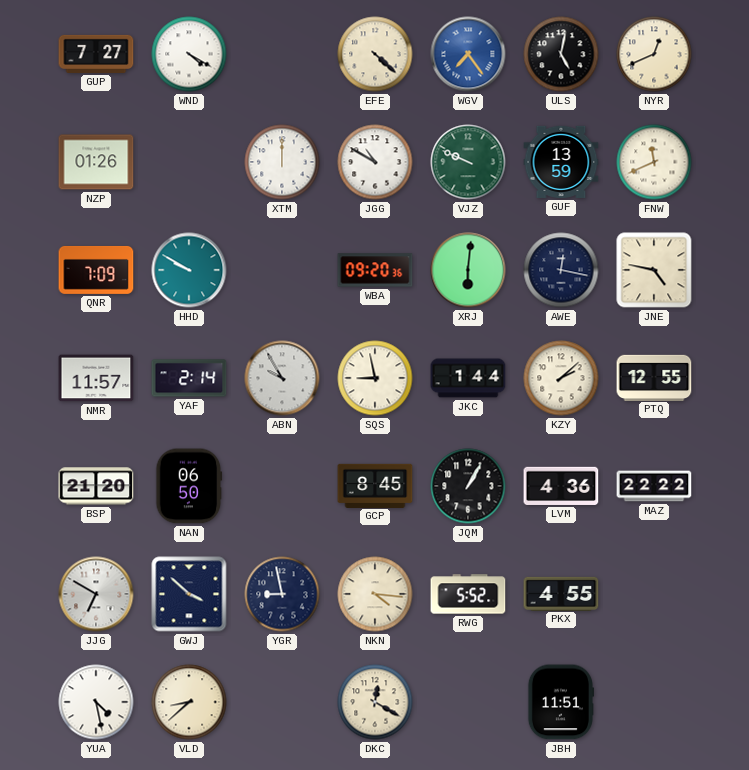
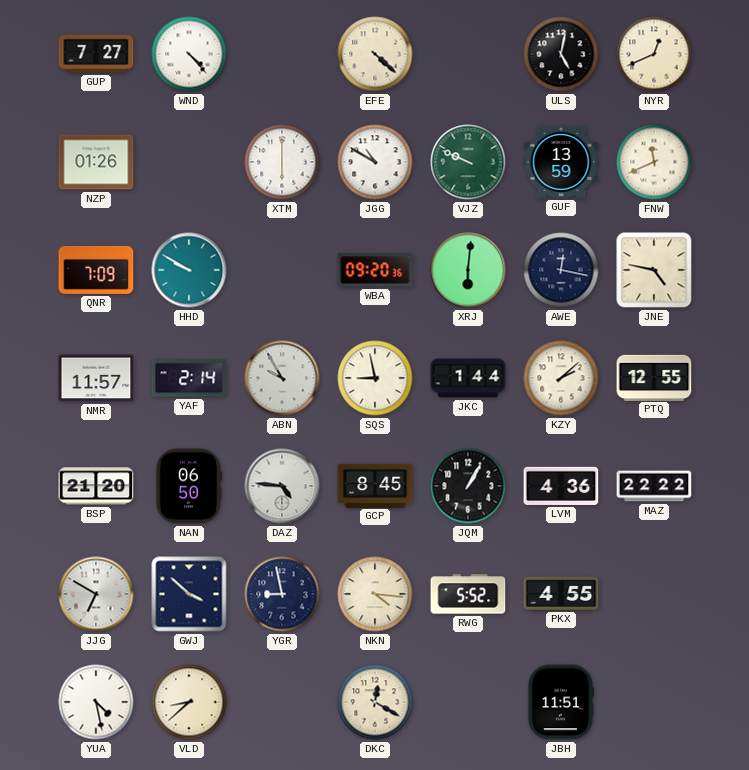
WND: 4:20 -> 4:23 (189, 54)
WGV: 7:24 -> none (468, 54)
XTM: 12:00 -> 6:00 (282, 162)
DAZ: none -> 4:46 (282, 486)
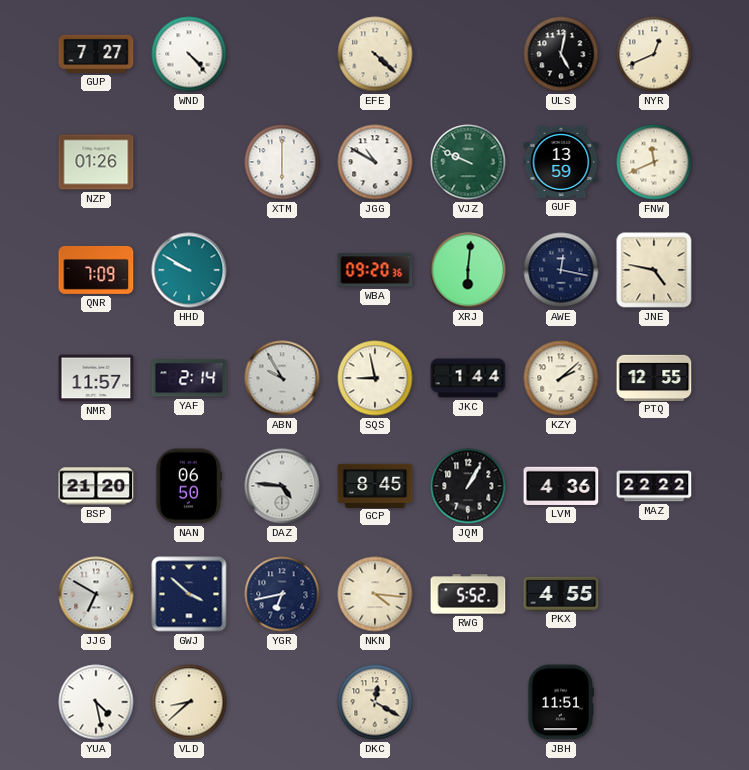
YGR: 8:58 -> 6:43 (282, 594)
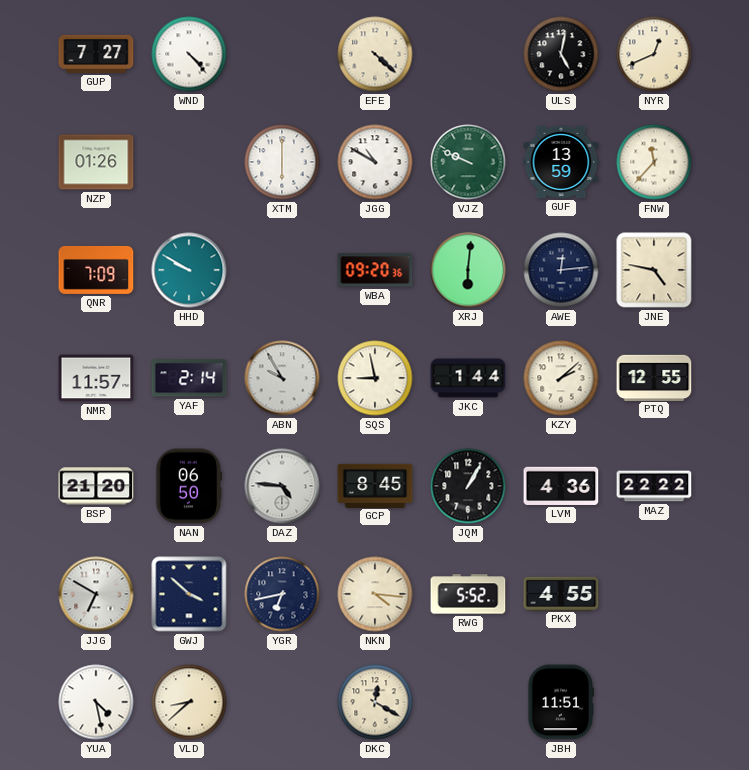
FNW: 11:41 -> 11:37 (654, 162)
AWE: 12:17 -> 12:14 (561, 270)
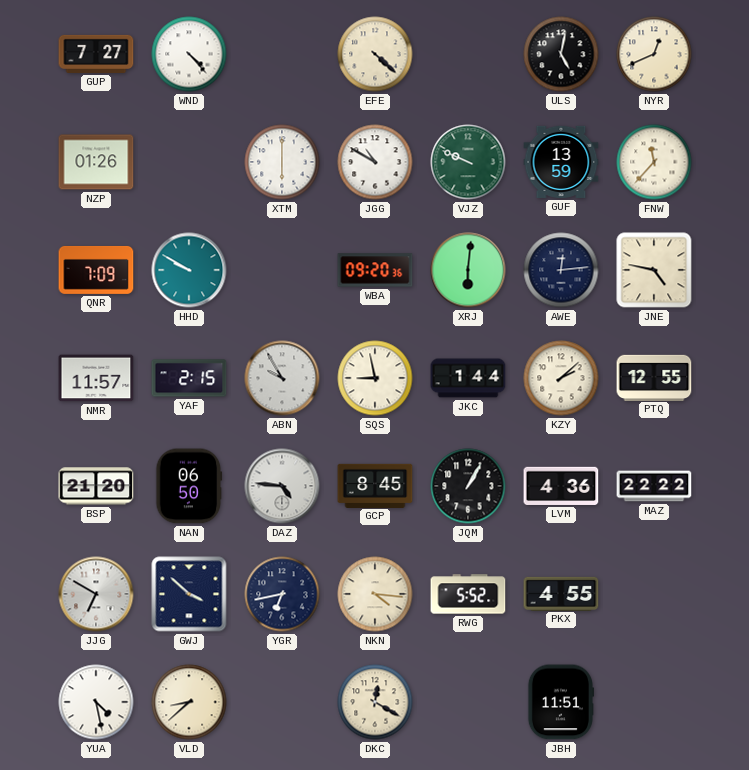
YAF: 2:14 -> 2:15 (189, 378)
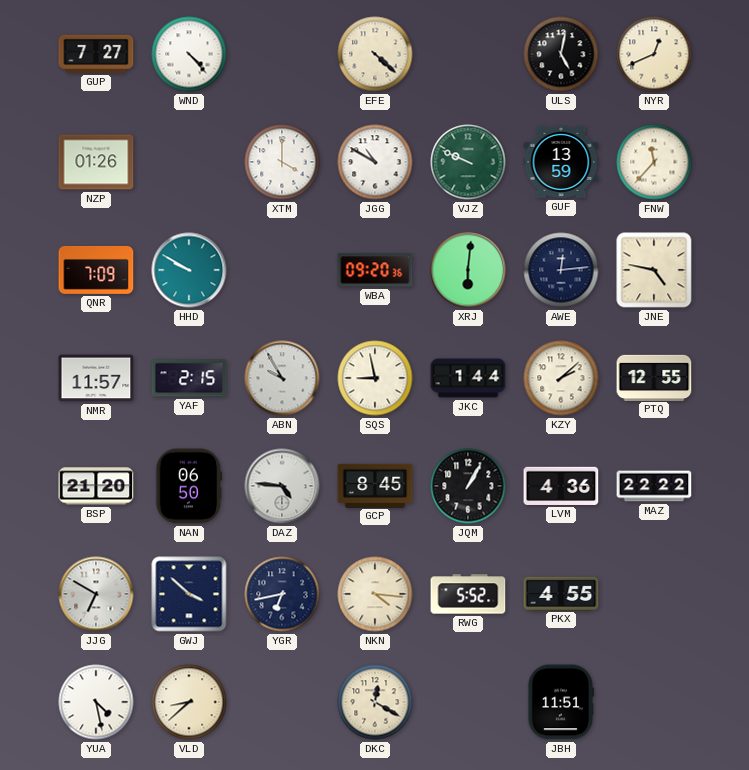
XTM: 6:00 -> 4:00 (282, 162)
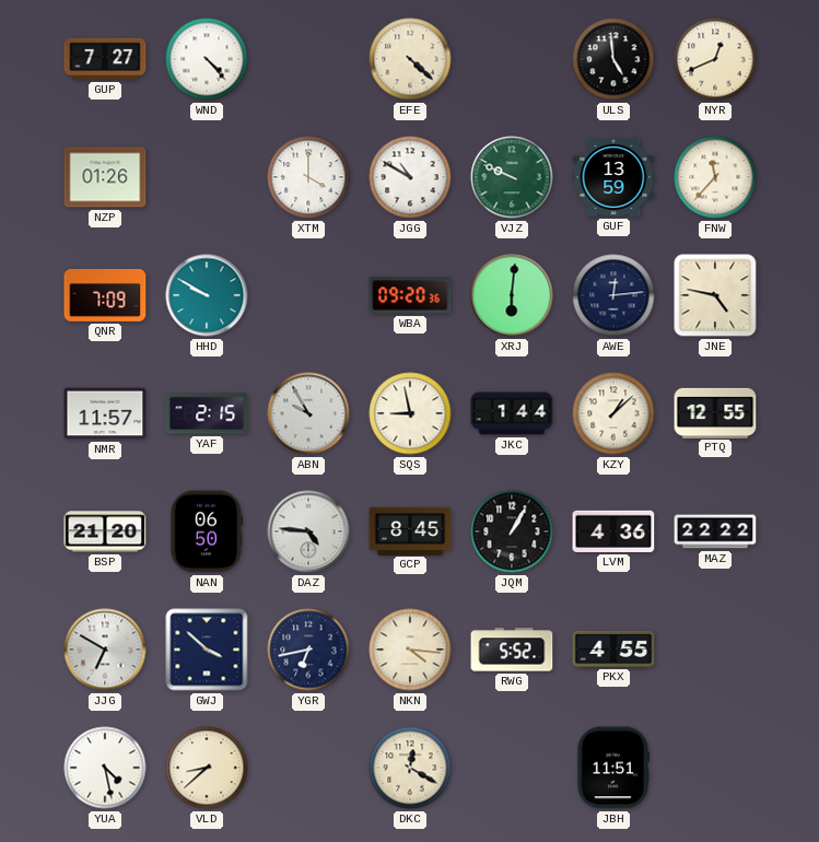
ULS: 5:02 -> 4:59 (613, 59)
KZY: 2:08 -> 1:08 (613, 413)
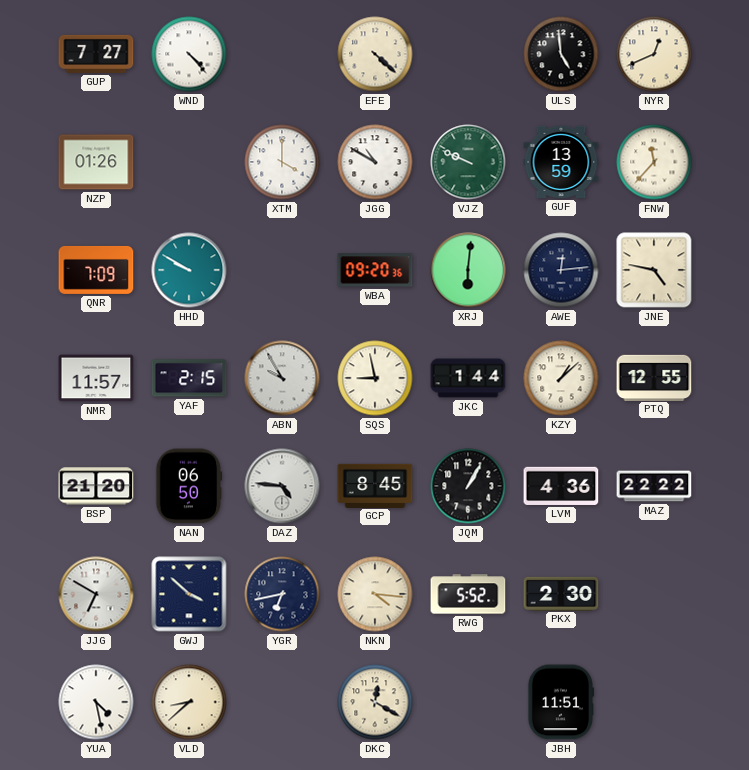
PKX: 4:55 -> 2:30 (561, 593)
